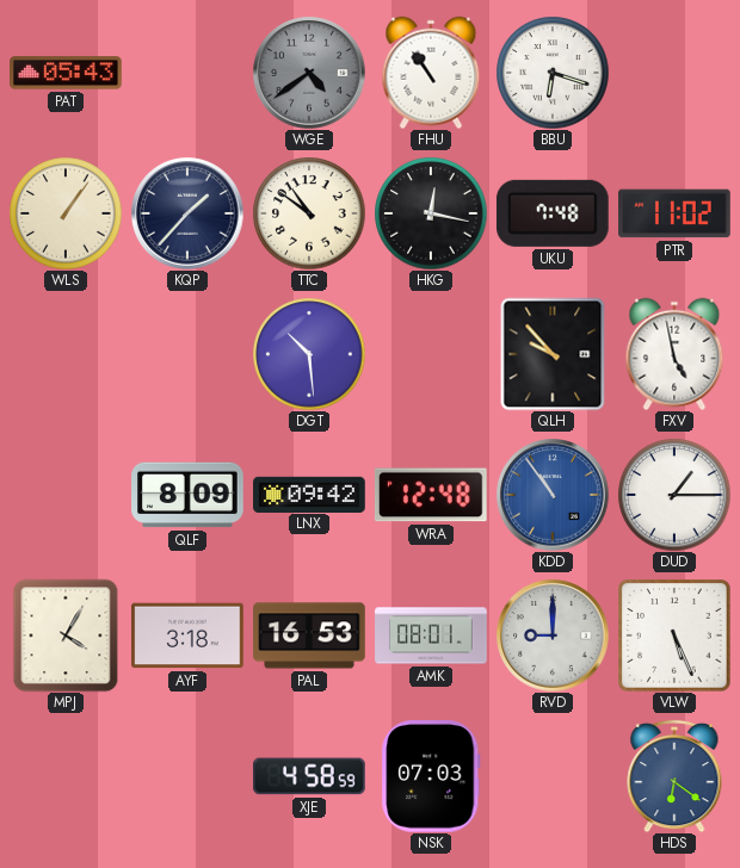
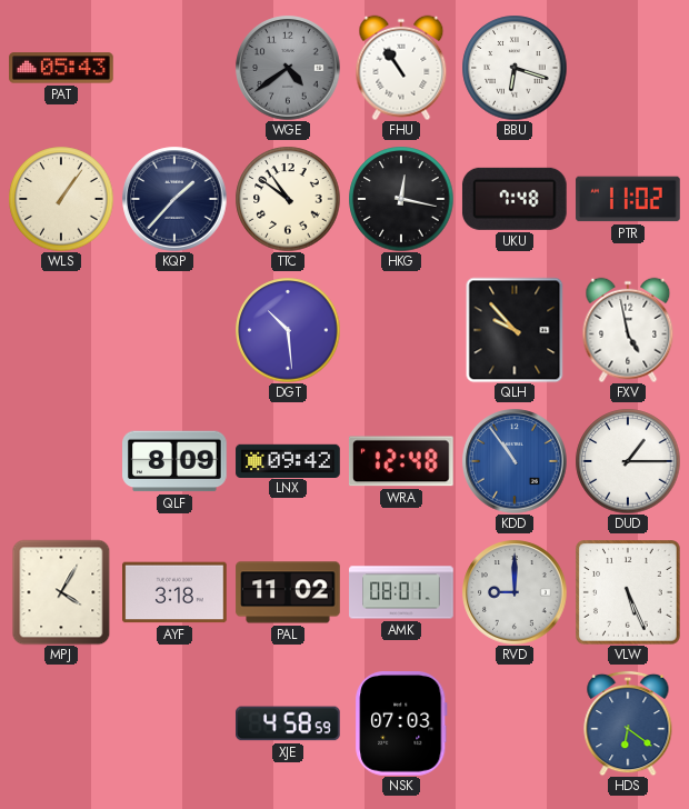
PAL: 16:53 -> 11:02 (288, 592)
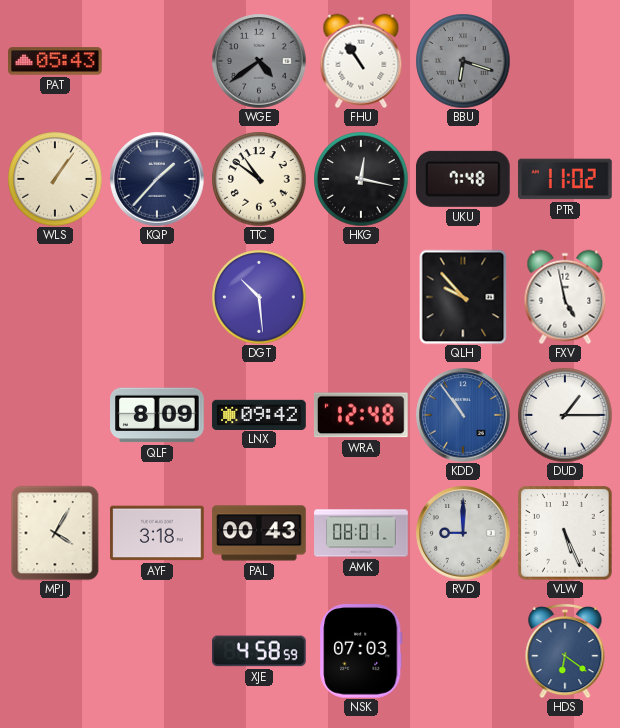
BBU dial: white -> grey (463, 61)
PAL: 11:02 -> 00:43 (259, 533)
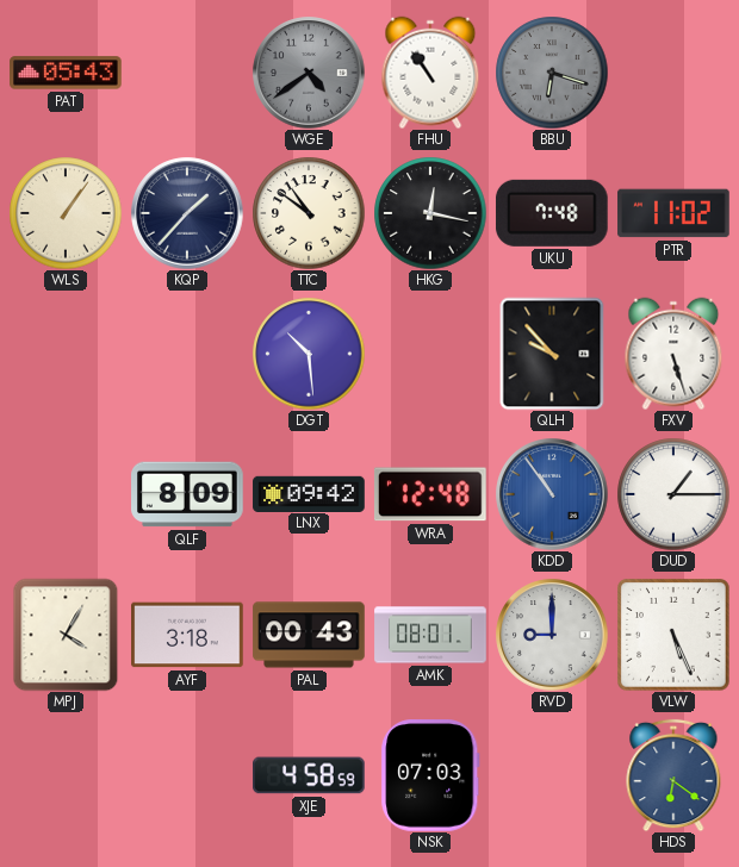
FXV: 4:58 -> 5:27 (673, 354)
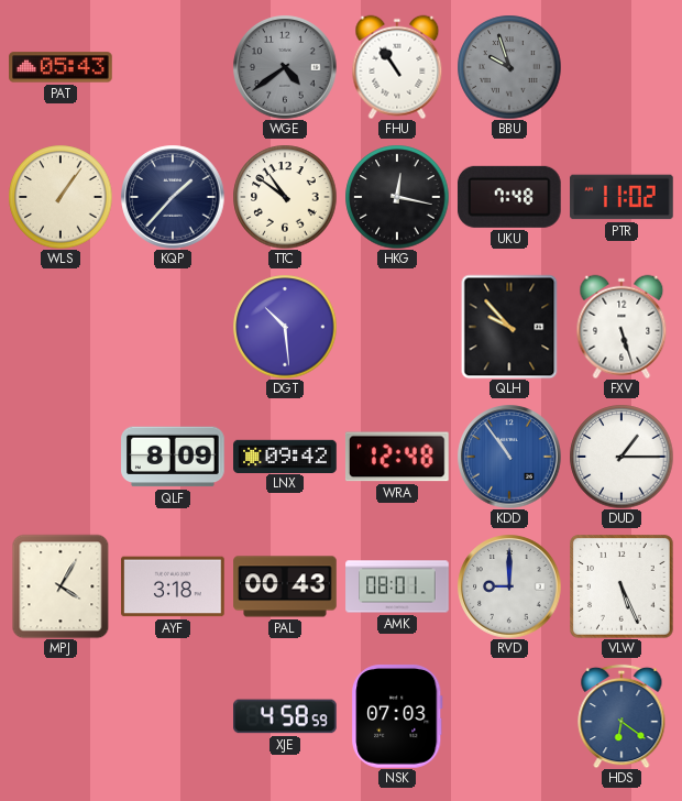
BBU: 6:18 -> 9:57 (509, 67)
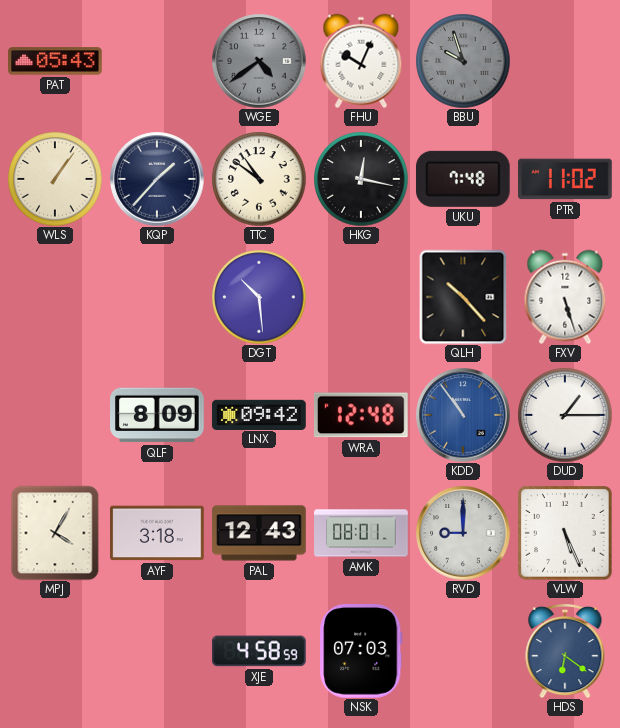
FHU: 10:54 -> 10:04 (361, 61)
QLH: 9:53 -> 10:23 (463, 297)
PAL: 00:43 -> 12:43 (259, 533)
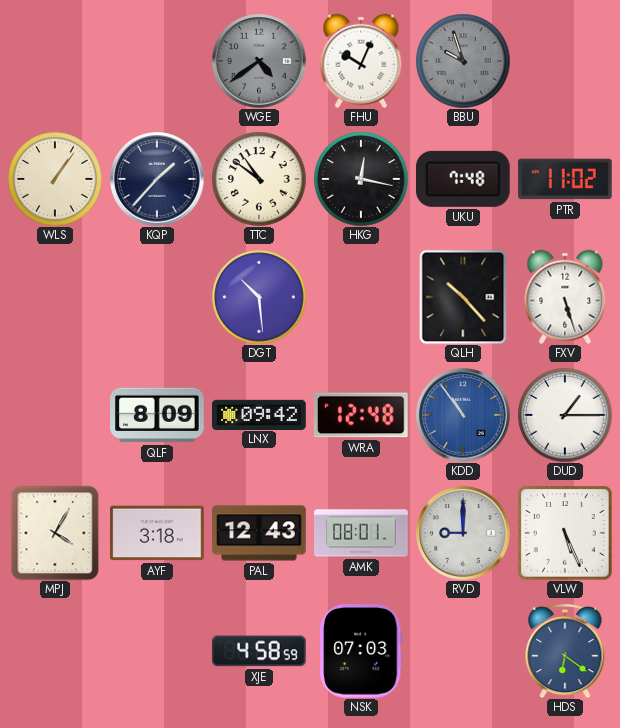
PAT: 05:43 -> none (55, 61)
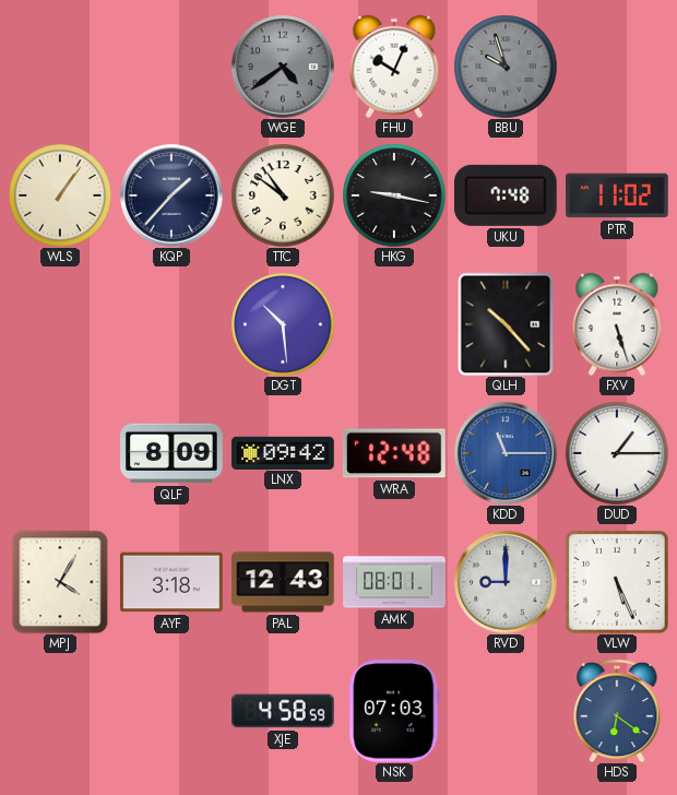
HKG: 12:17 -> 9:17 (394, 195)
KDD: 10:54 -> 11:15 (506, 453)
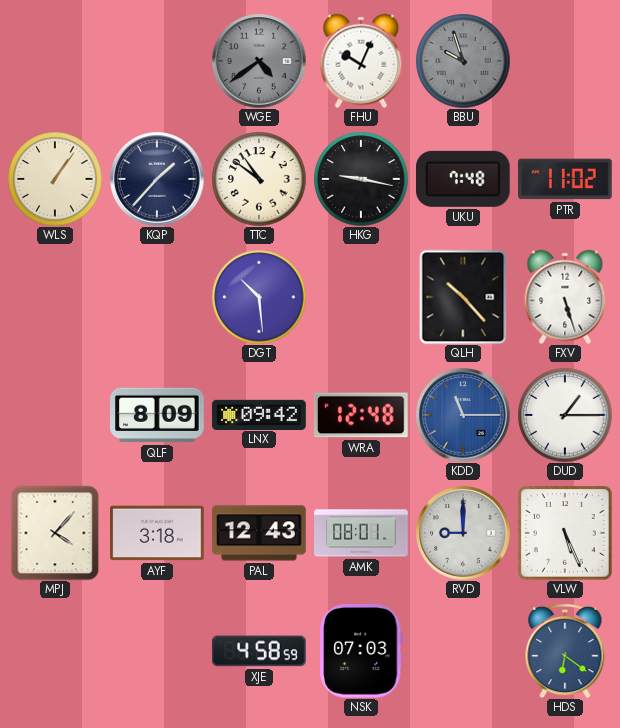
MPJ: 4:05 -> 4:07 (55, 533)
